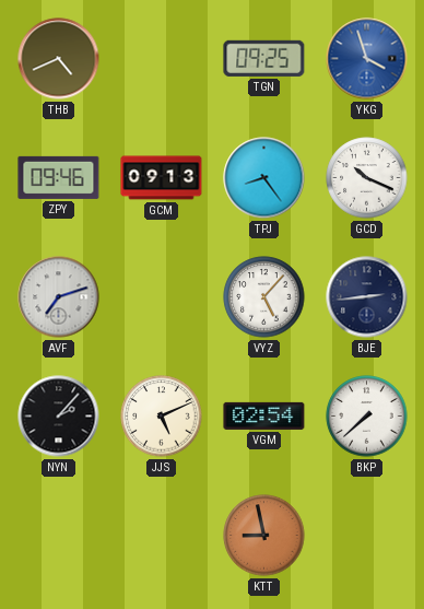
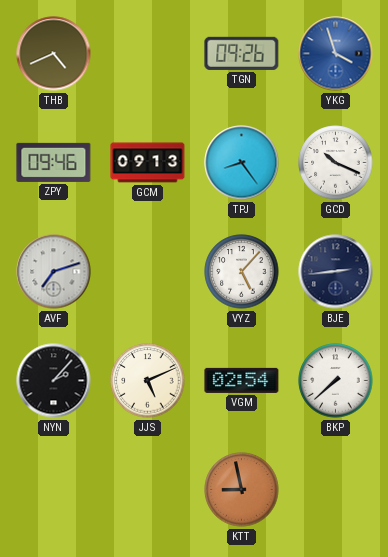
TGN: 09:25 -> 09:26 (242, 53)
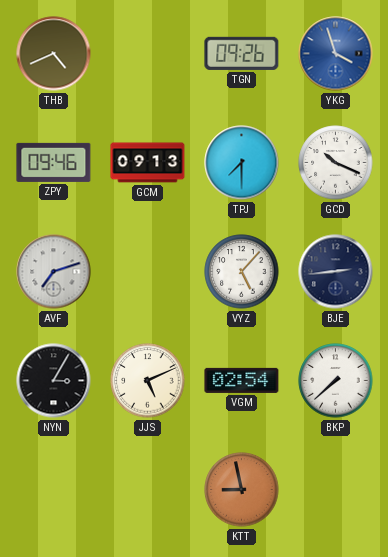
TPJ: 8:24 -> 7:30 (242, 163)
NYN: 2:07 -> 3:05 (54, 381)
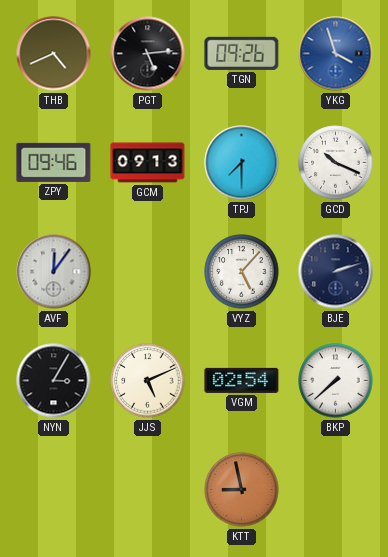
PGT: none -> 5:14 (148, 54)
AVF: 7:12 -> 12:06 (54, 272)
BJE: 2:44 -> 2:12 (336, 272)
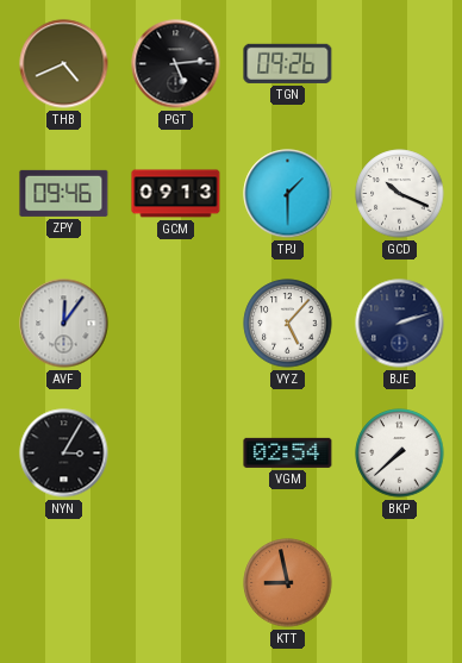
YKG: 3:57 -> none (336, 54)
TPJ: 7:30 -> 1:30 (288, 194)
JJS: 5:11 -> none (148, 381)
